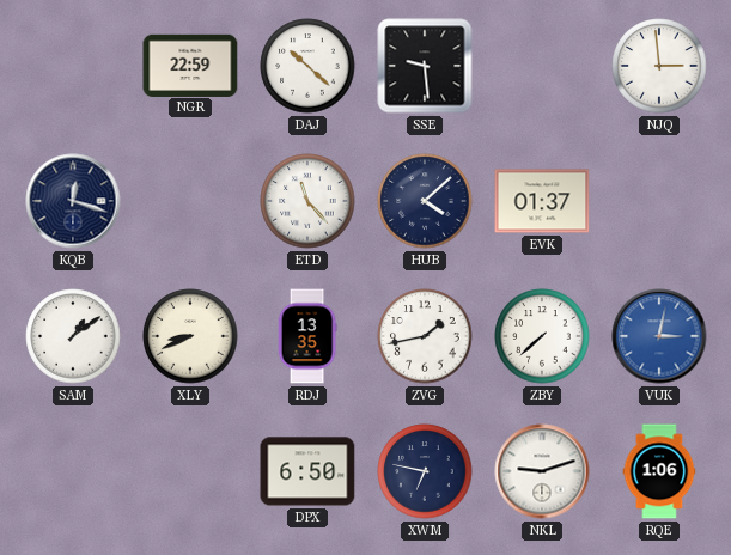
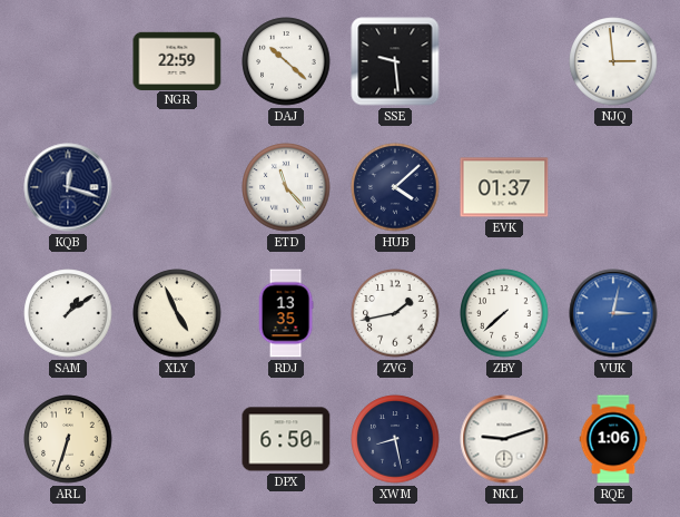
XLY: 8:41 -> 4:56 (177, 313)
ARL: none -> 6:33 (68, 439)
XWM: 6:47 -> 8:28 (395, 439)
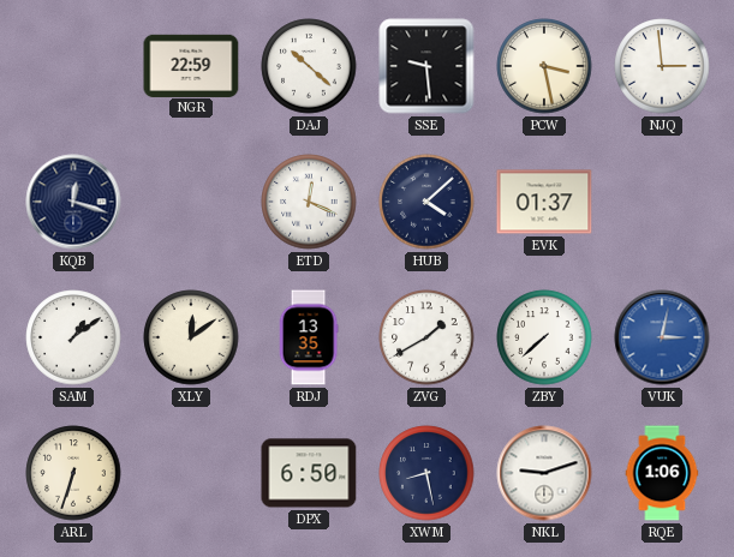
PCW: none -> 3:28 (544, 66)
ETD: 11:23 -> 12:19 (309, 202)
XLY: 4:56 -> 12:09 (191, 337)
ZVG: 1:43 -> 1:40 (426, 337)
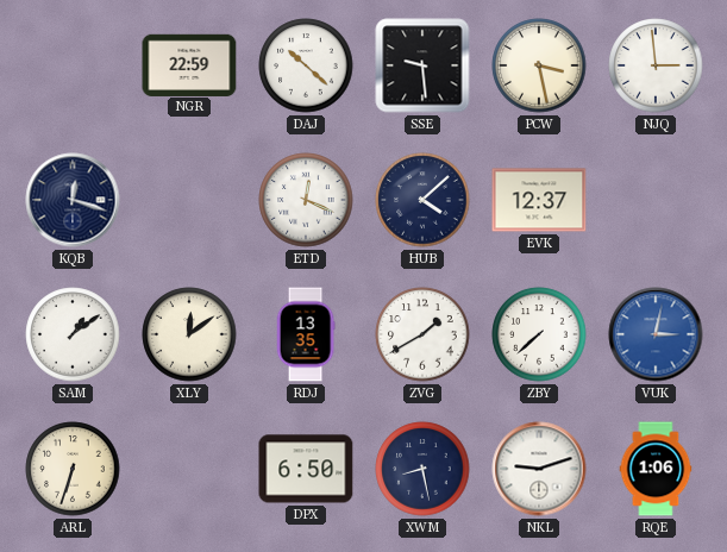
EVK: 01:37 -> 12:37 (539, 200)
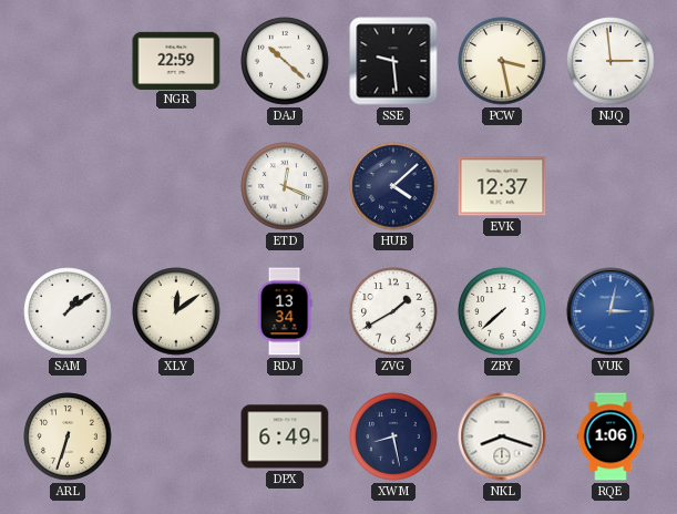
KQB: 12:18 -> none (73, 200)
RDJ: 13:35 -> 13:34 (285, 311)
DPX: 6:50 -> 6:49 (285, 436)
NKL: 9:12 -> 8:18 (502, 436)
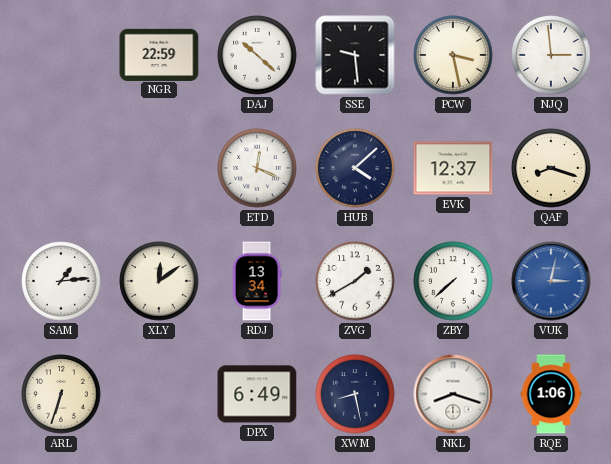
QAF: none -> 8:18 (551, 168)
SAM: 1:09 -> 1:14 (61, 281)
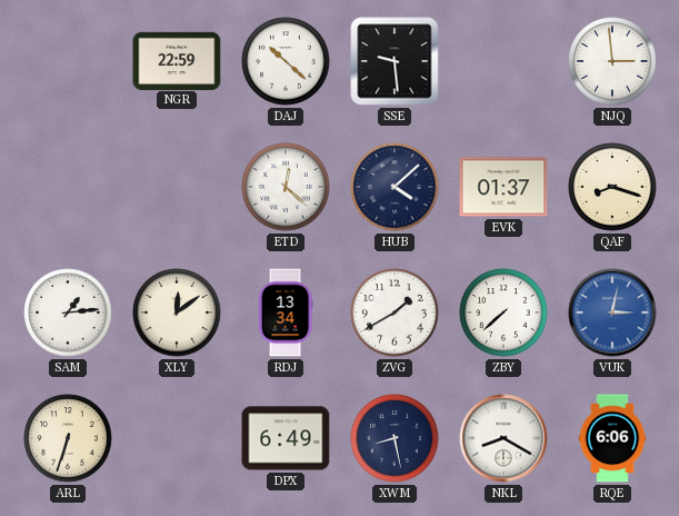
PCW: 3:28 -> none (453, 55)
ETD: 12:19 -> 12:22 (286, 187)
EVK: 12:37 -> 01:37 (503, 187)
NKL: 8:18 -> 8:20 (503, 438)
RQE: 1:06 -> 6:06 (612, 438)
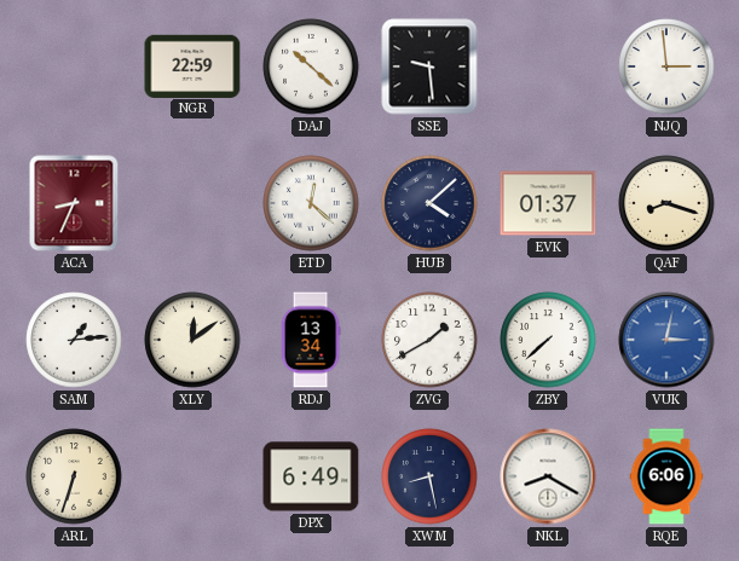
ACA: none -> 8:34 (74, 203)
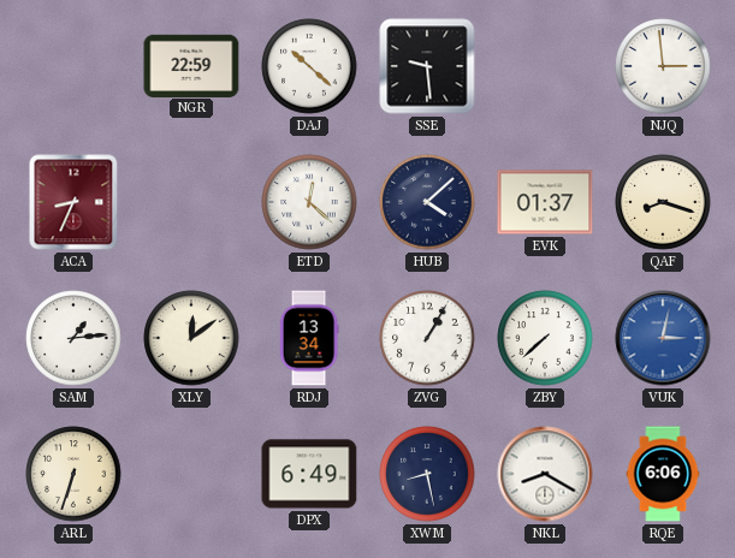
ZVG: 1:40 -> 1:05 (427, 338)
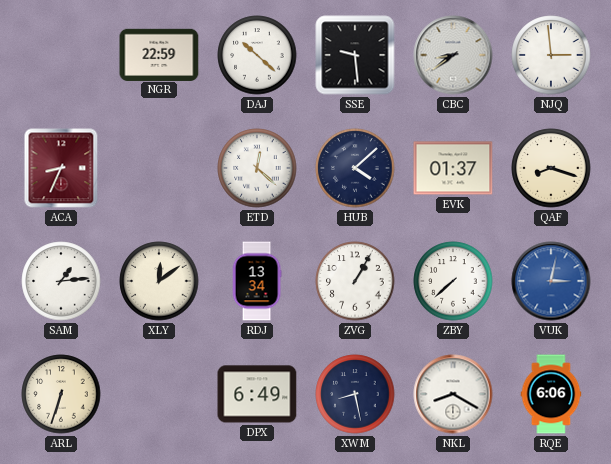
CBC: none -> 8:39 (453, 55)
